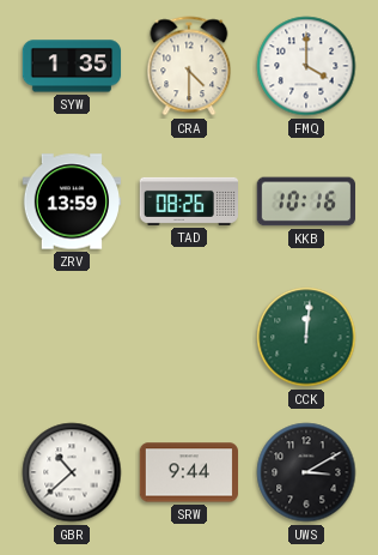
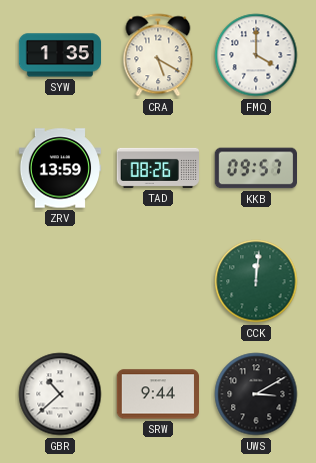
CRA: 4:30 -> 5:20 (158, 55)
KKB: 10:16 -> 09:57 (255, 168)
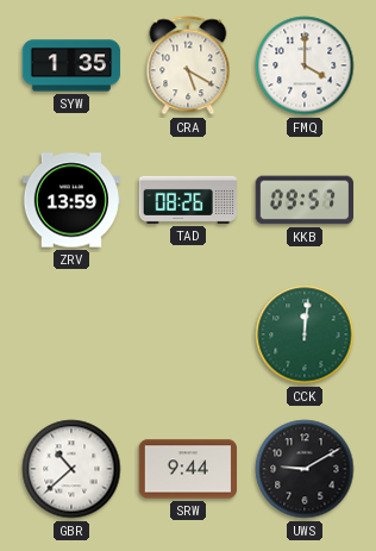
UWS: 3:10 -> 9:10 (305, 469)
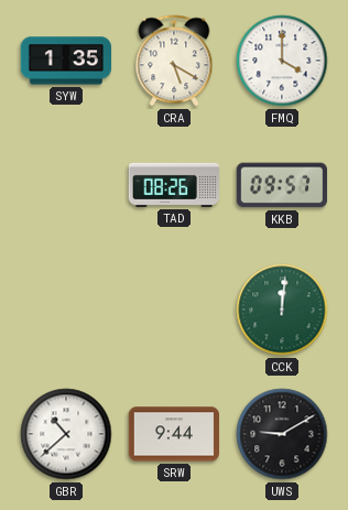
ZRV: 13:59 -> none (71, 200)
